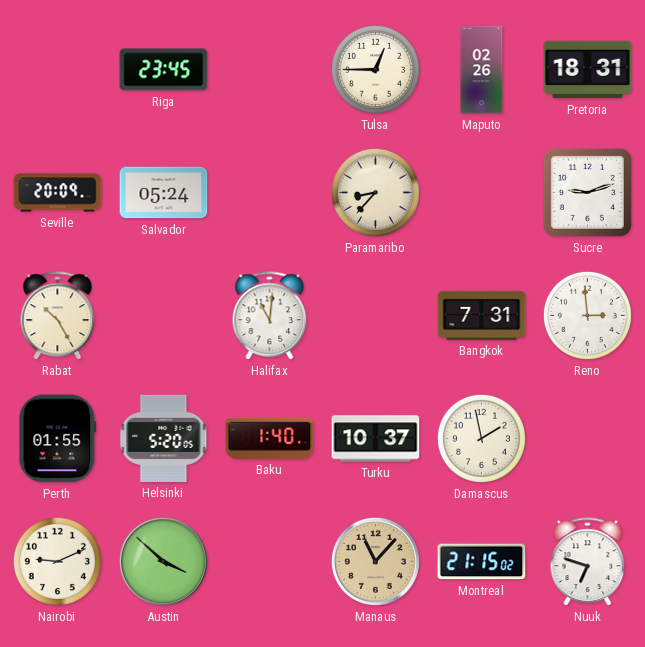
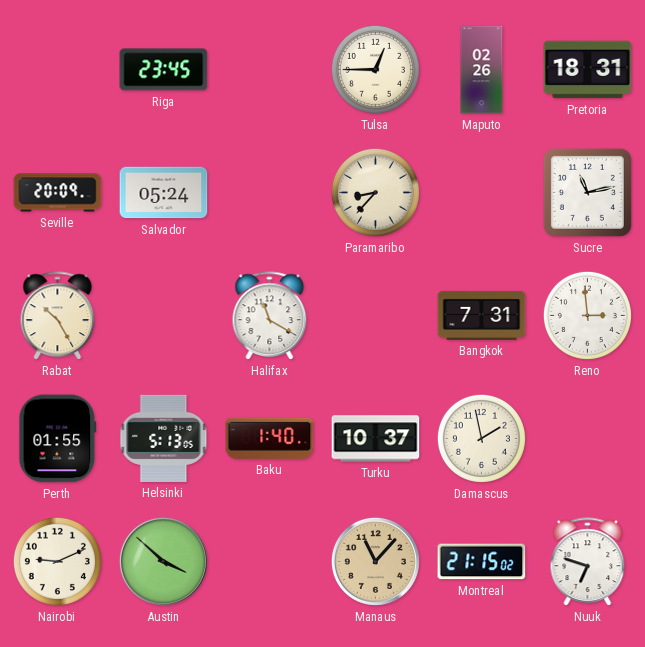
Sucre: 9:12 -> 11:13 (587, 192)
Halifax: 11:01 -> 11:20 (270, 316)
Helsinki: 5:20 -> 5:13 (164, 438)
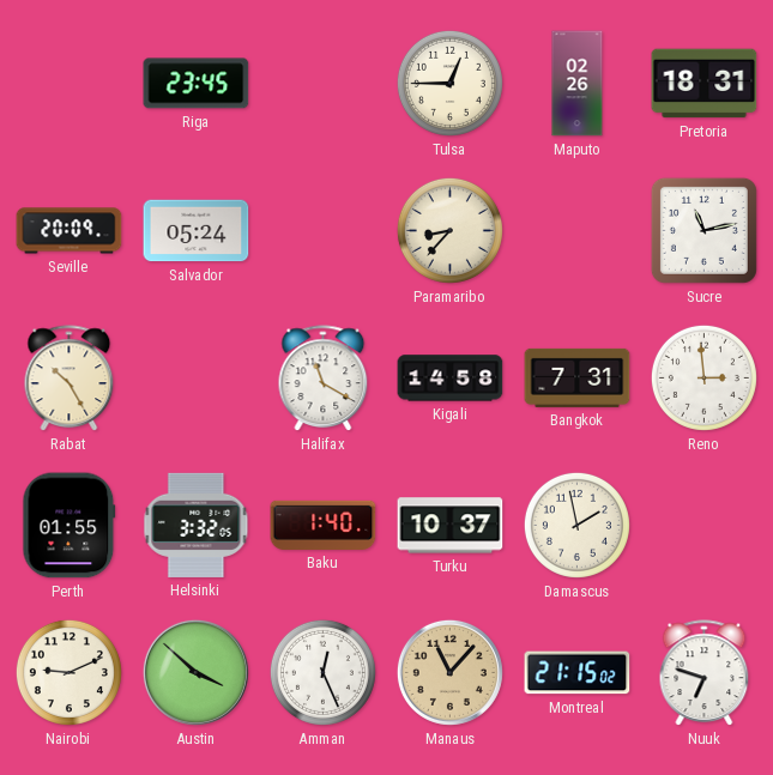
Kigali: none -> 14:58 (451, 379)
Helsinki: 5:13 -> 3:32 (197, 525)
Amman: none -> 12:26 (322, 672)
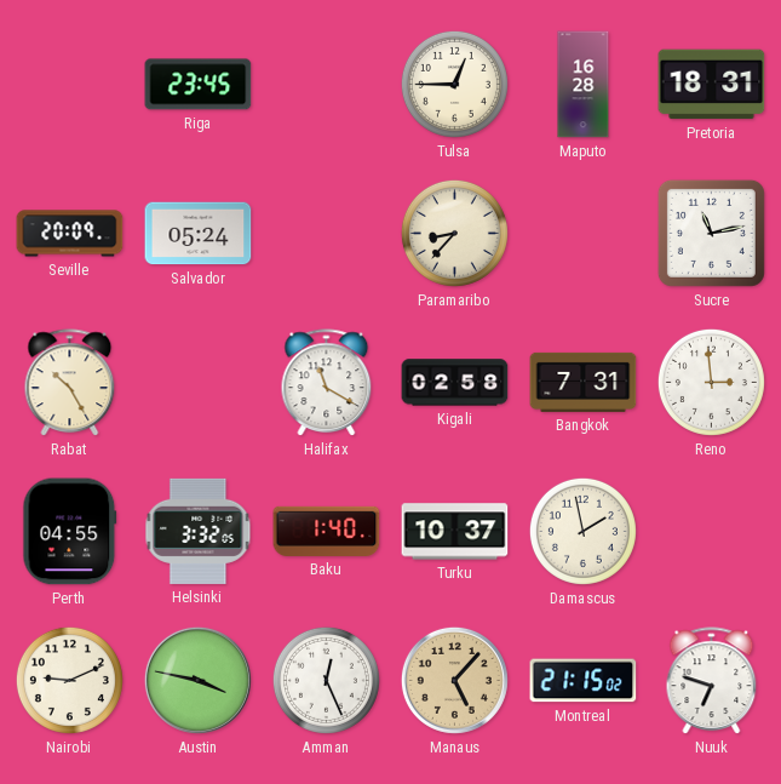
Maputo: 02:26 -> 16:28 (584, 85)
Kigali: 14:58 -> 02:58 (455, 383)
Perth: 01:55 -> 04:55 (70, 532)
Austin: 3:52 -> 3:47 (197, 680)
Manaus: 11:07 -> 5:07 (454, 680)
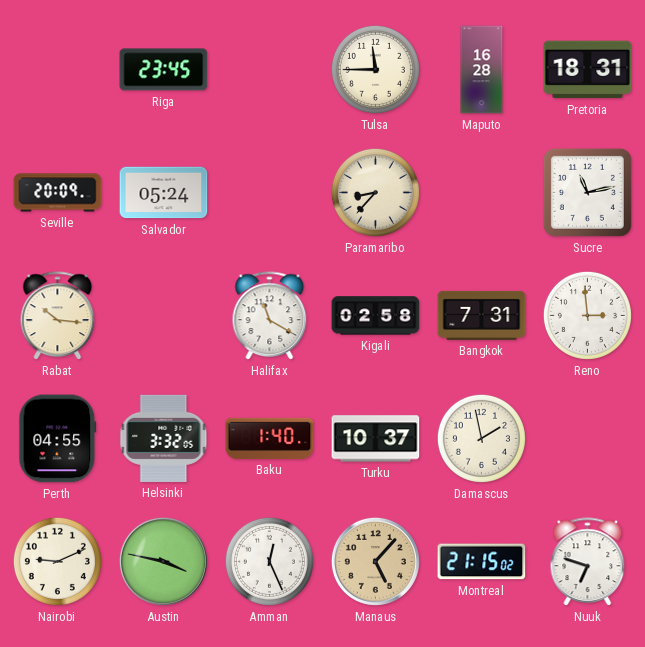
Tulsa: 12:45 -> 11:45 (375, 69)
Rabat: 10:25 -> 10:16 (58, 316)
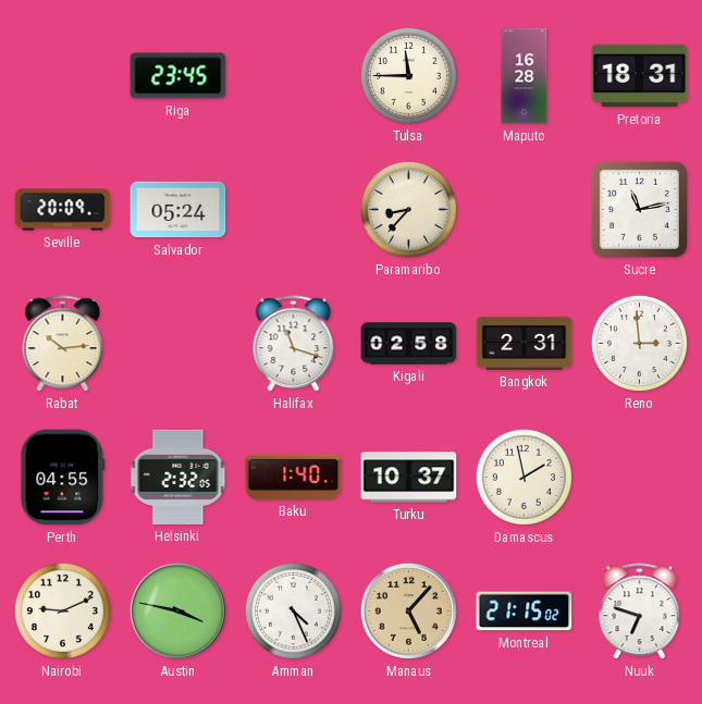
Rabat: 10:16 -> 10:14 (63, 344)
Halifax: 11:20 -> 11:18 (294, 344)
Bangkok: 7:31 -> 2:31 (525, 343)
Helsinki: 3:32 -> 2:32 (178, 477)
Amman: 12:26 -> 4:26 (293, 610)
